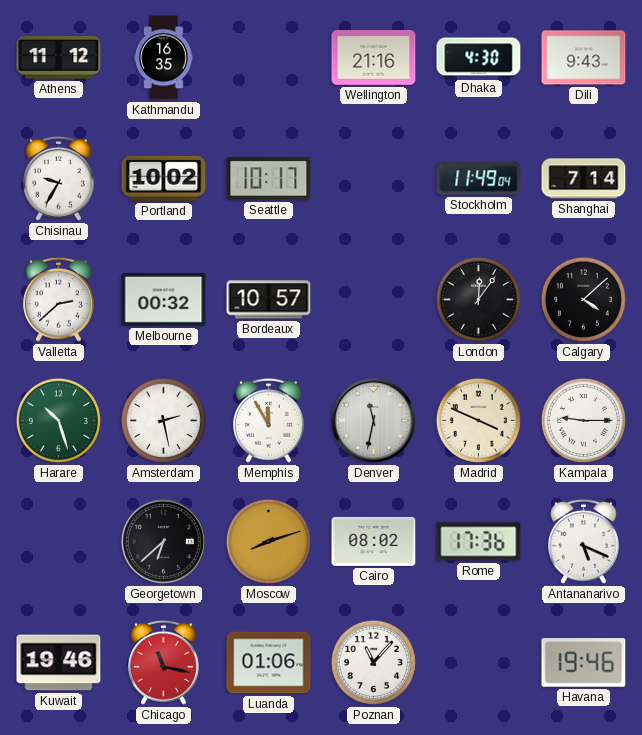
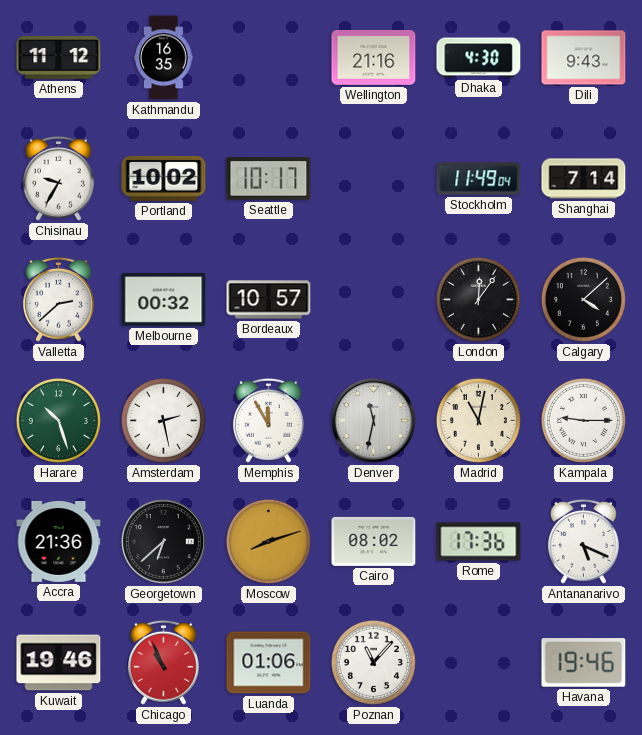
Madrid: 3:49 -> 11:02 (478, 420)
Accra: none -> 21:36 (59, 541)
Chicago: 11:17 -> 10:56 (163, 662)
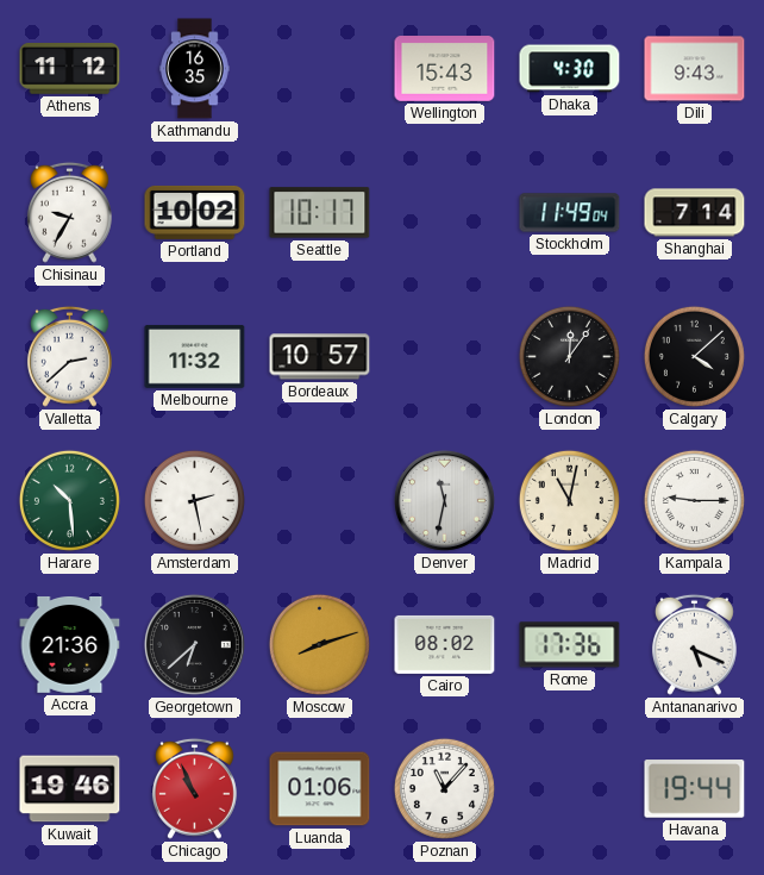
Wellington: 21:16 -> 15:43 (445, 69)
Melbourne: 00:32 -> 11:32 (195, 356)
Harare: 10:27 -> 10:29 (69, 500)
Memphis: 11:55 -> none (268, 420)
Havana: 19:46 -> 19:44 (695, 789)
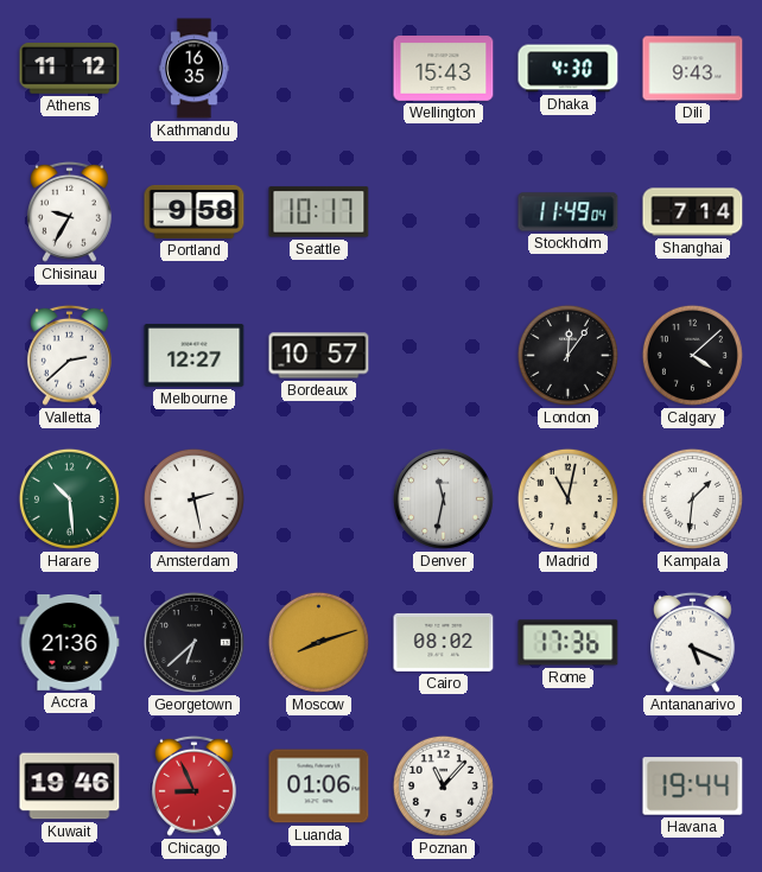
Portland: 10:02 -> 9:58 (195, 211)
Melbourne: 11:32 -> 12:27 (195, 355)
Kampala: 9:15 -> 1:31 (692, 498)
Chicago: 10:56 -> 8:56 (193, 785)
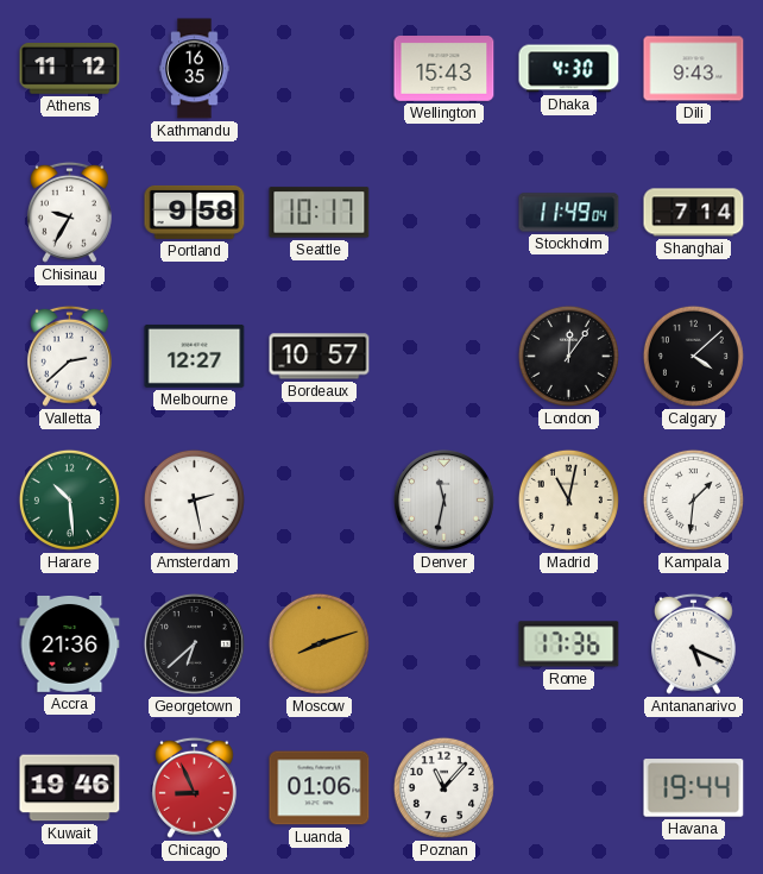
Cairo: 08:02 -> none (444, 642)
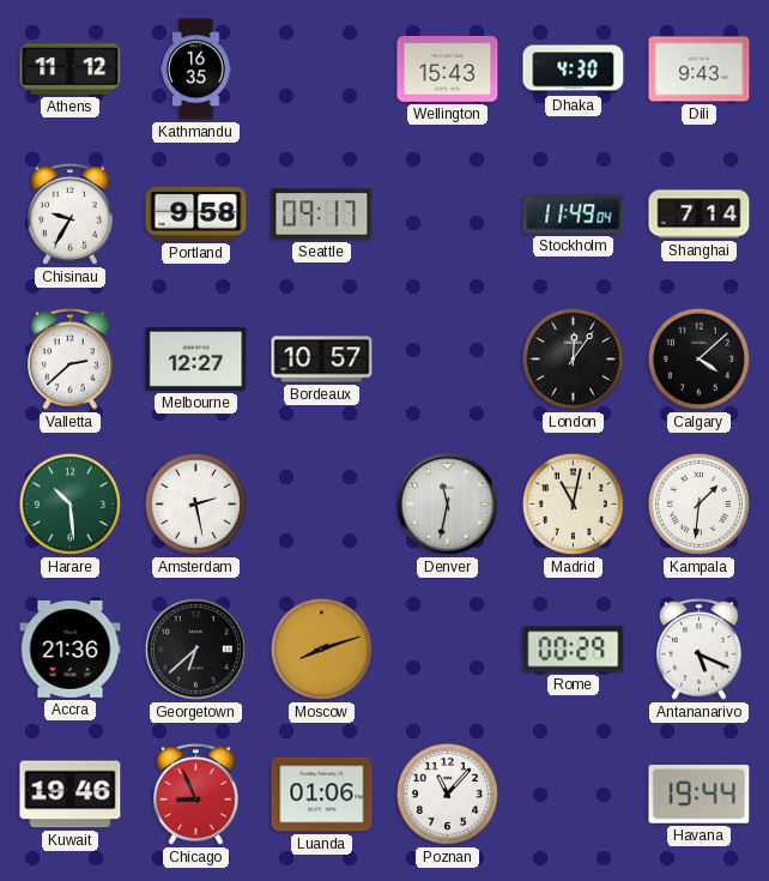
Seattle: 10:17 -> 09:17 (322, 215)
Rome: 17:36 -> 00:29 (574, 650)
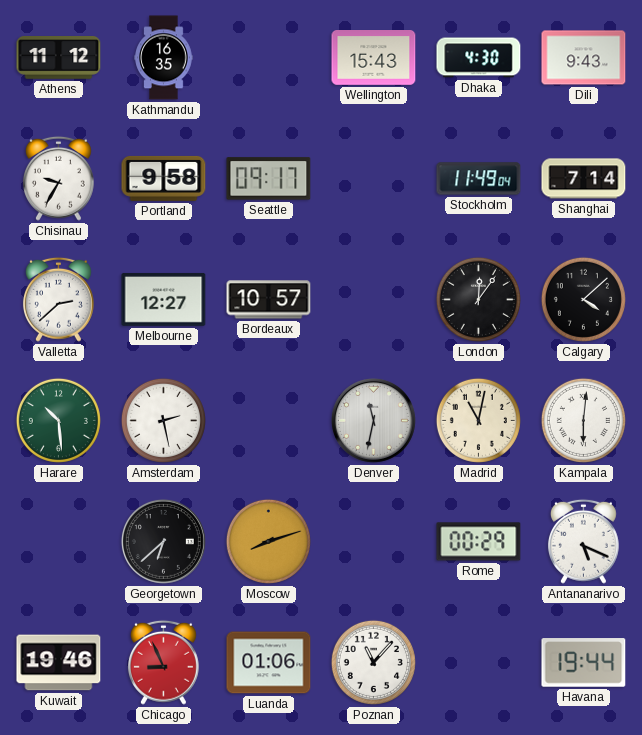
Kampala: 1:31 -> 6:01 (583, 420)
Accra: 21:36 -> none (71, 648)
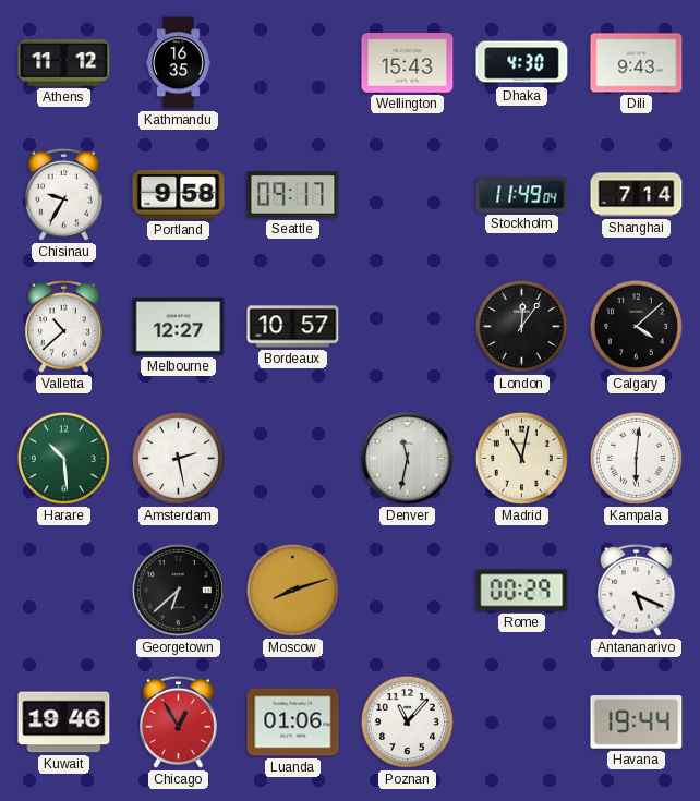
Valletta: 2:38 -> 10:38 (63, 326)
Chicago: 8:56 -> 12:55 (178, 721)
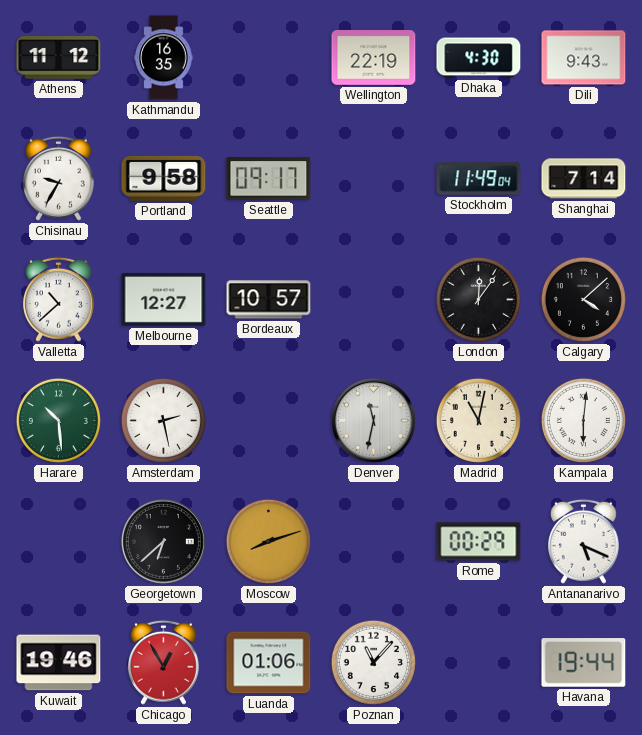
Wellington: 15:43 -> 22:19 (374, 58)
